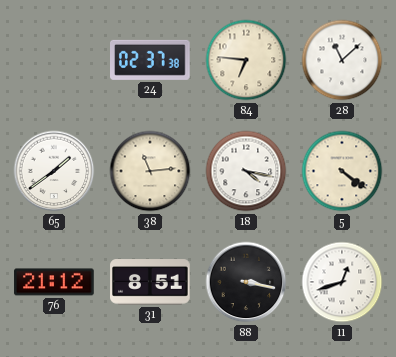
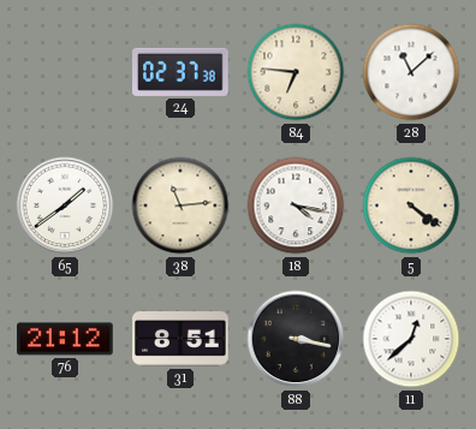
11: 12:42 -> 12:38 (411, 339)
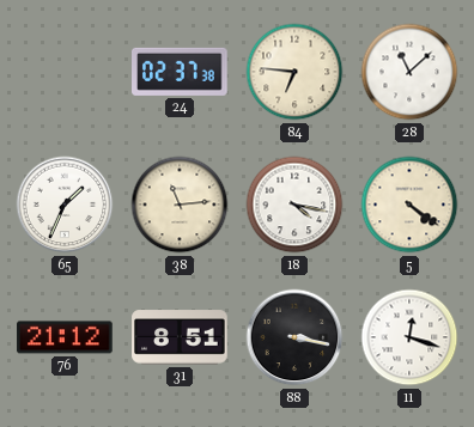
65: 1:39 -> 1:34 (65, 205)
11: 12:38 -> 12:18 (409, 337)
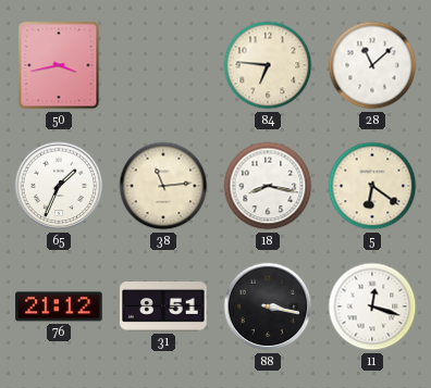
50: none -> 3:43 (59, 65)
24: 02:37 -> none (181, 72)
18: 4:17 -> 8:17 (268, 186)
5: 4:21 -> 6:21 (372, 186)
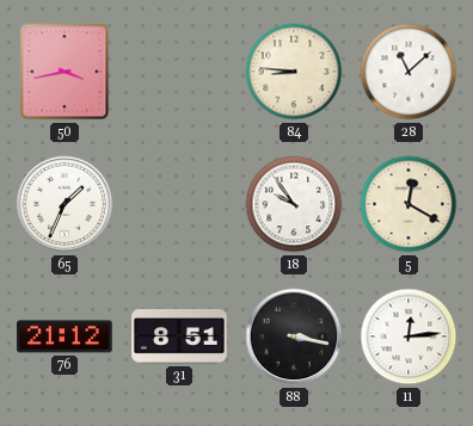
84: 6:46 -> 8:46 (294, 72)
38: 11:14 -> none (163, 186)
18: 8:17 -> 9:54 (294, 204)
5: 6:21 -> 12:20 (408, 204)
11: 12:18 -> 12:14 (408, 337)
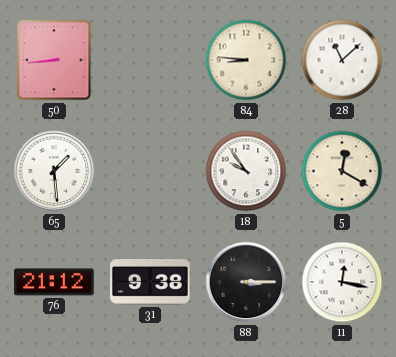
50: 3:43 -> 8:44 (54, 60)
65: 1:34 -> 1:29 (54, 171)
31: 8:51 -> 9:38 (150, 282)
88: 3:17 -> 3:15 (246, 282)
11: 12:14 -> 12:17 (342, 282)
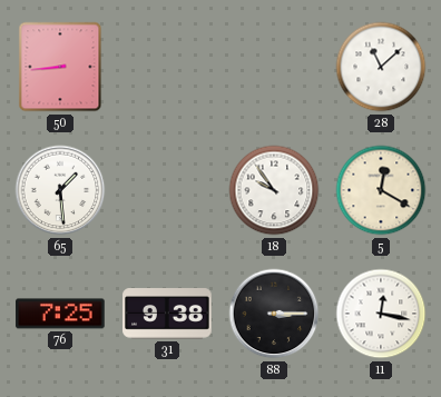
84: 8:46 -> none (246, 60)
76: 21:12 -> 7:25 (60, 314)
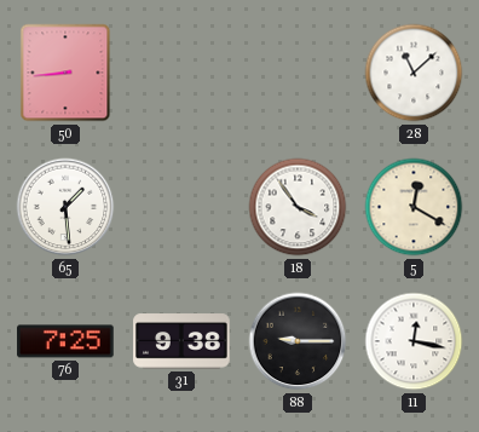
18: 9:54 -> 3:54 (298, 207)
88: 3:15 -> 9:15 (298, 341)
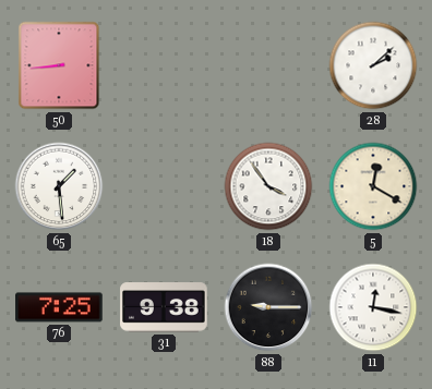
28: 11:08 -> 2:08 (373, 65)
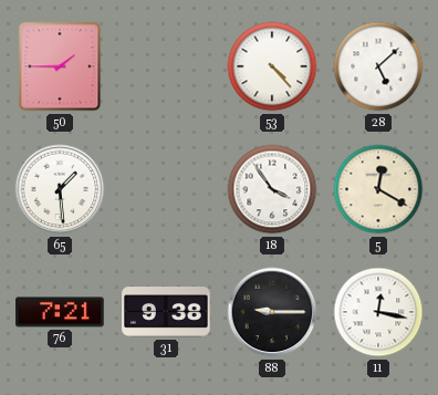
50: 8:44 -> 1:45 (60, 66)
53: none -> 4:23 (272, 66)
28: 2:08 -> 5:08 (378, 66)
76: 7:25 -> 7:21 (60, 312)
